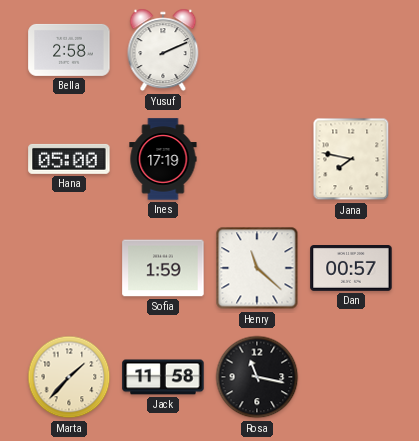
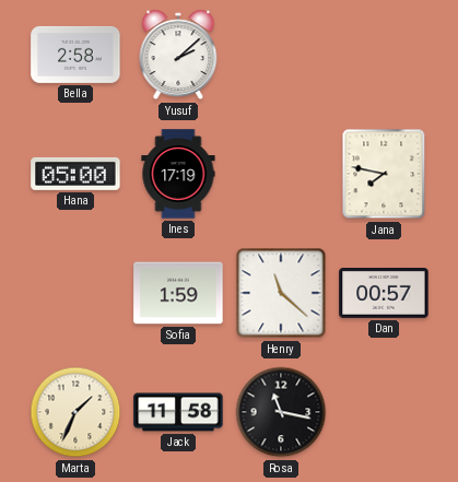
Yusuf: 2:11 -> 2:08 (178, 55)
Marta: 1:37 -> 1:34 (75, 412)
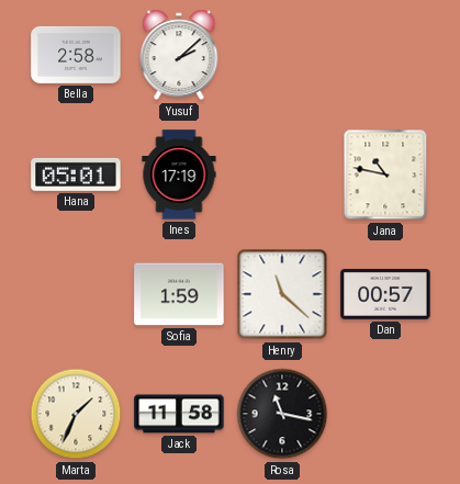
Hana: 05:00 -> 05:01 (76, 175)
Jana: 7:47 -> 10:47 (385, 175)
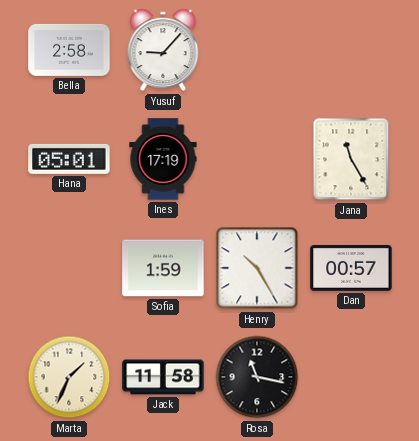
Yusuf: 2:08 -> 9:07 (163, 50)
Jana: 10:47 -> 11:25 (351, 159)
Henry: 11:22 -> 10:25 (257, 268)
